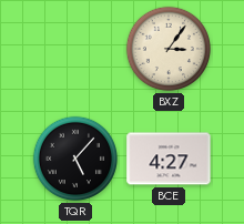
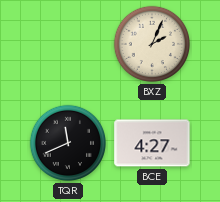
BXZ: 3:06 -> 2:04 (152, 44)
TQR: 5:07 -> 11:41 (68, 143)
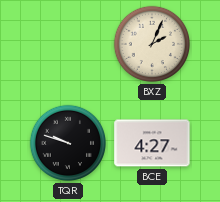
TQR: 11:41 -> 9:48 (68, 143)
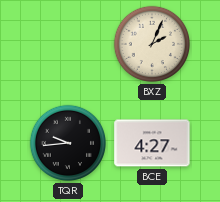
TQR: 9:48 -> 9:44 (68, 143)
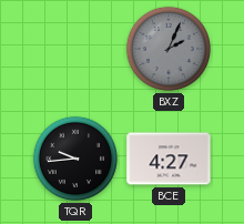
BXZ dial: cream -> grey (169, 49)
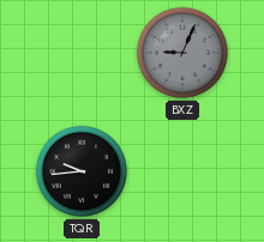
BXZ: 2:04 -> 9:04 (182, 53)
BCE: 4:27 -> none (169, 159)
